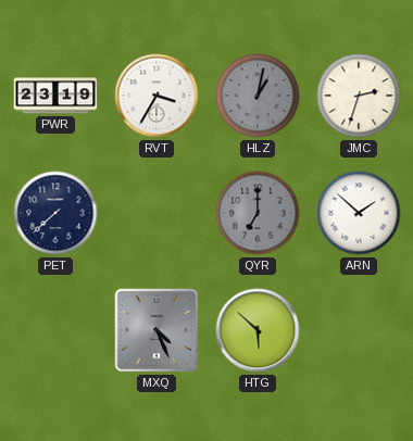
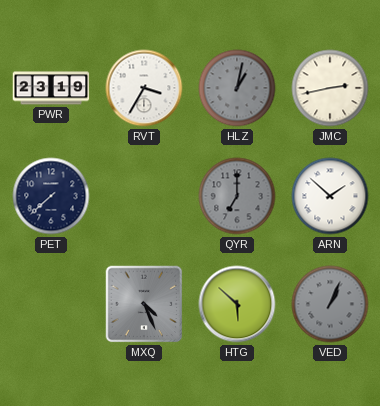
JMC: 2:33 -> 2:43 (330, 88)
VED: none -> 1:04 (330, 304)
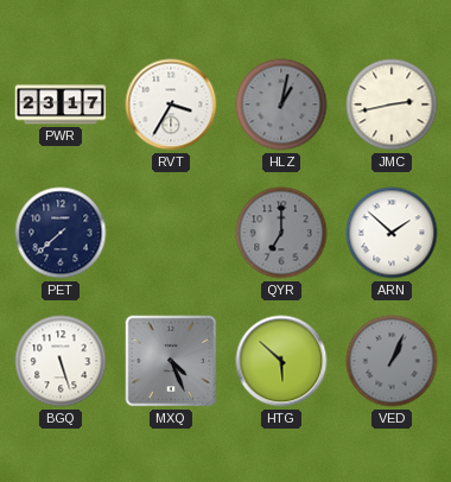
PWR: 23:19 -> 23:17 (61, 104)
BGQ: none -> 5:27 (61, 361)
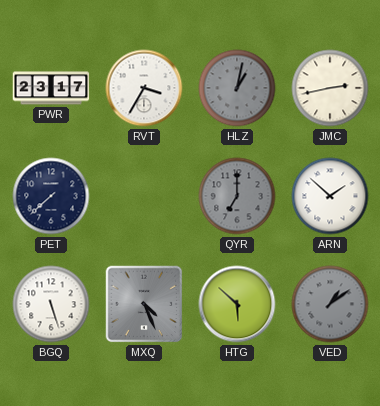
VED: 1:04 -> 1:09 (330, 304)
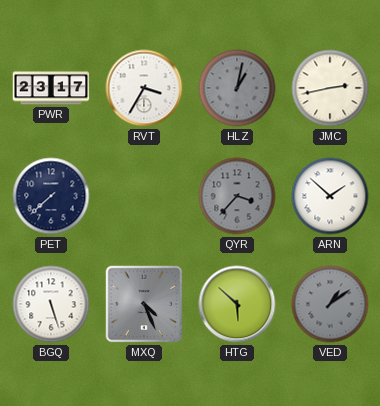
QYR: 7:00 -> 3:37 (237, 196)
